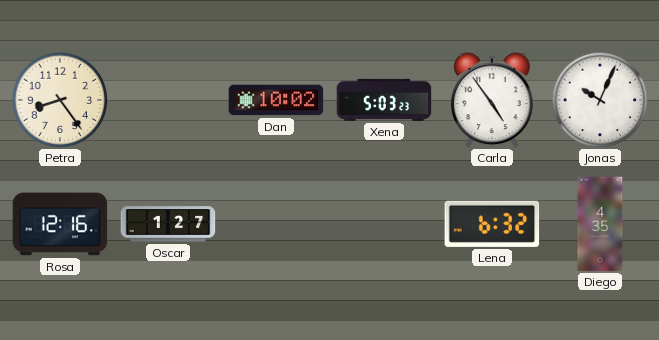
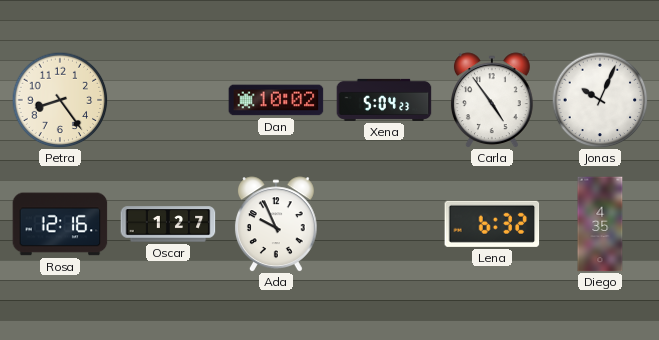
Xena: 5:03 -> 5:04 (384, 100)
Ada: none -> 9:56 (276, 224)
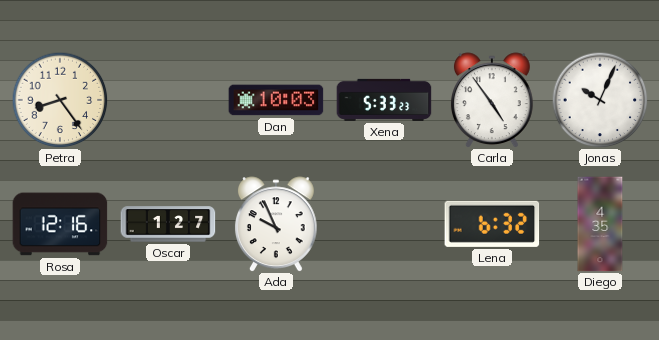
Dan: 10:02 -> 10:03 (276, 100)
Xena: 5:04 -> 5:33 (384, 100)
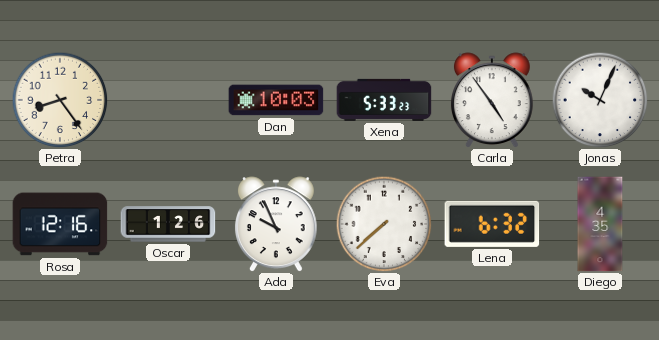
Oscar: 1:27 -> 1:26 (168, 224)
Eva: none -> 7:38 (384, 224)
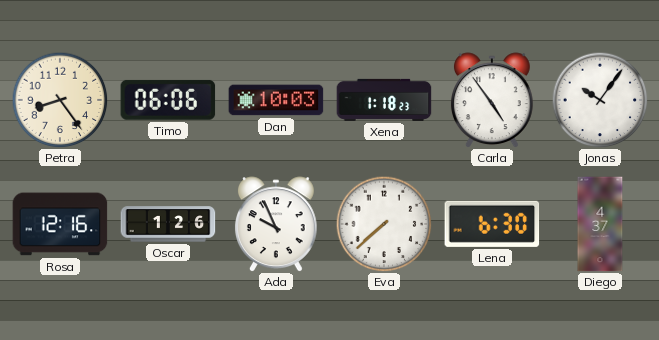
Timo: none -> 06:06 (168, 100)
Xena: 5:33 -> 1:18 (384, 100)
Jonas: 10:04 -> 10:06 (600, 100)
Lena: 6:32 -> 6:30 (492, 224)
Diego: 4:35 -> 4:37 (600, 224)
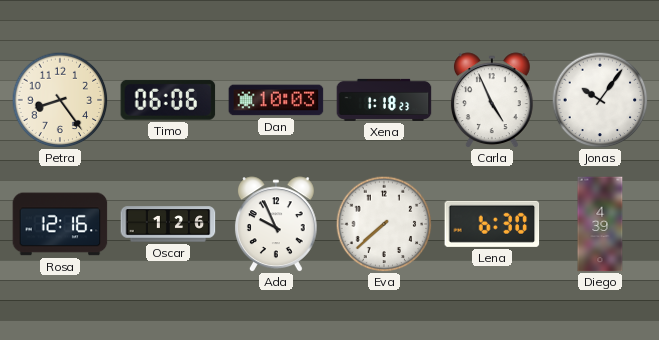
Carla: 4:54 -> 4:56 (492, 100)
Diego: 4:37 -> 4:39 (600, 224)
